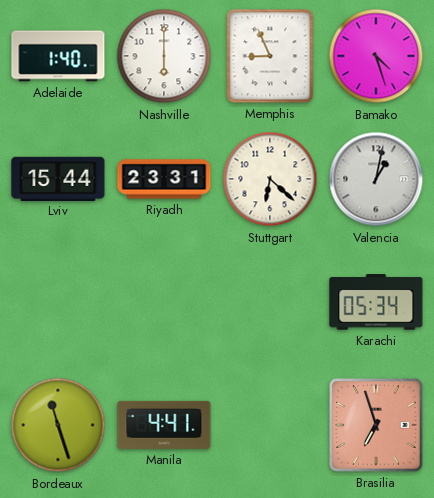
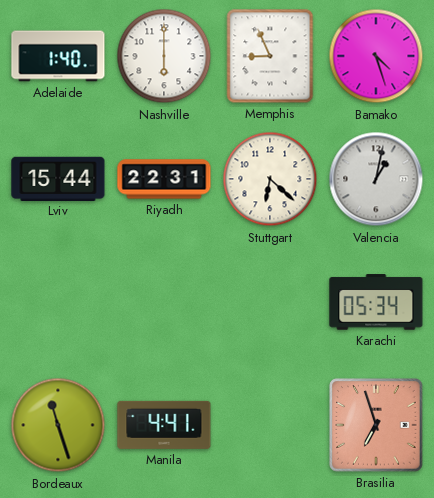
Riyadh: 23:31 -> 22:31 (164, 179)
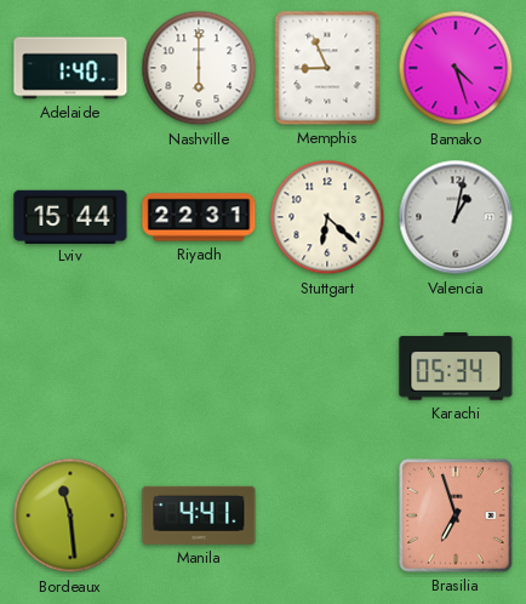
Bordeaux: 11:27 -> 11:29 (70, 515)
